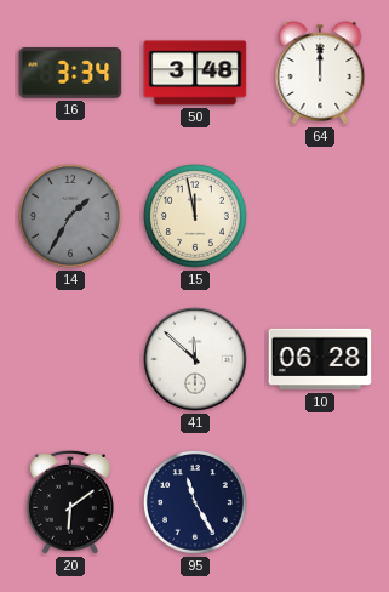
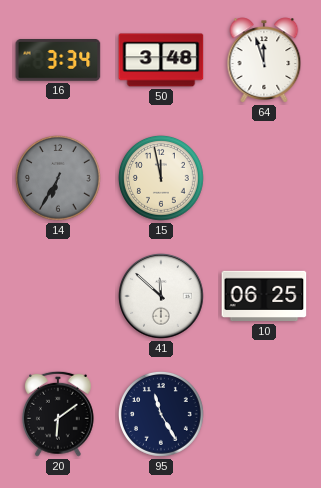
64: 12:00 -> 11:57 (264, 60)
14: 1:35 -> 6:35 (58, 178)
10: 06:28 -> 06:25 (264, 296)
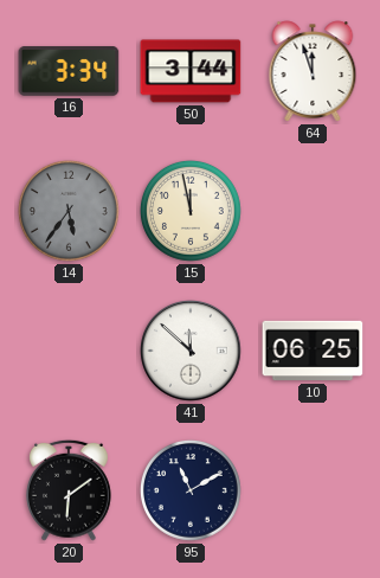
50: 3:48 -> 3:44 (191, 71)
14: 6:35 -> 5:36 (69, 211)
95: 11:25 -> 11:10 (191, 490)
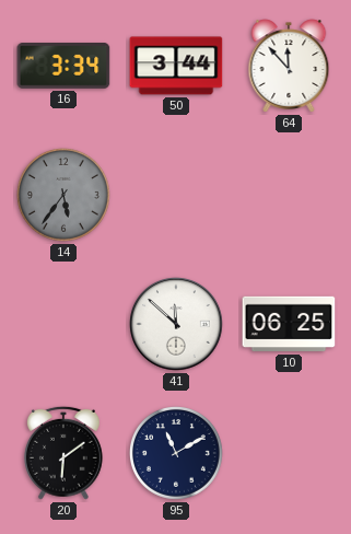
64: 11:57 -> 11:53 (289, 66)
15: 11:58 -> none (191, 211)
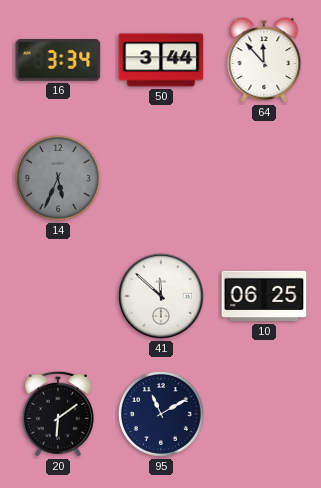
14: 5:36 -> 5:34 (58, 178)
